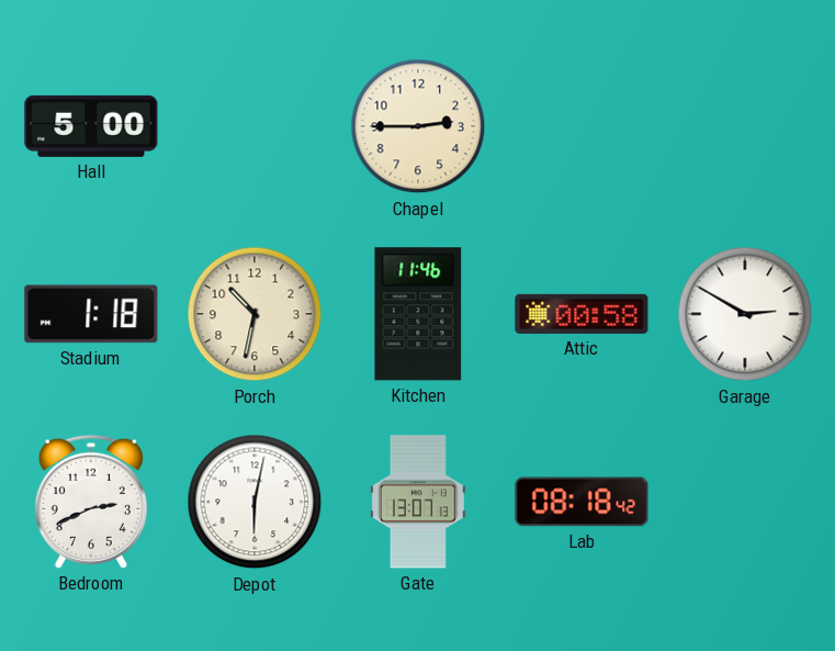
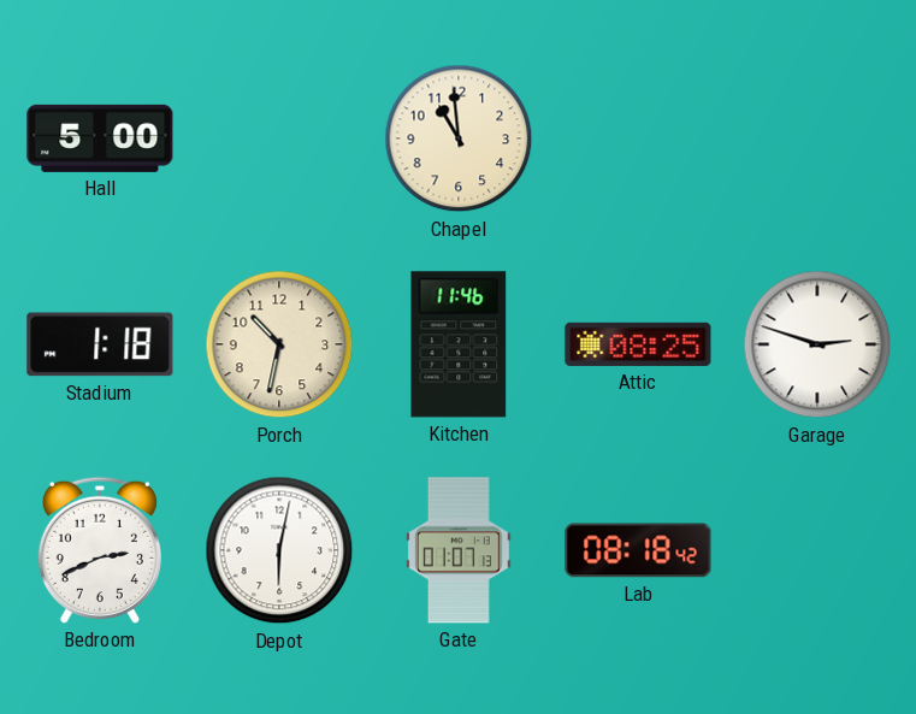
Chapel: 2:45 -> 10:59 (459, 138)
Attic: 00:58 -> 08:25 (638, 344)
Garage: 2:50 -> 2:48 (817, 344)
Gate: 13:07 -> 01:07 (460, 550)
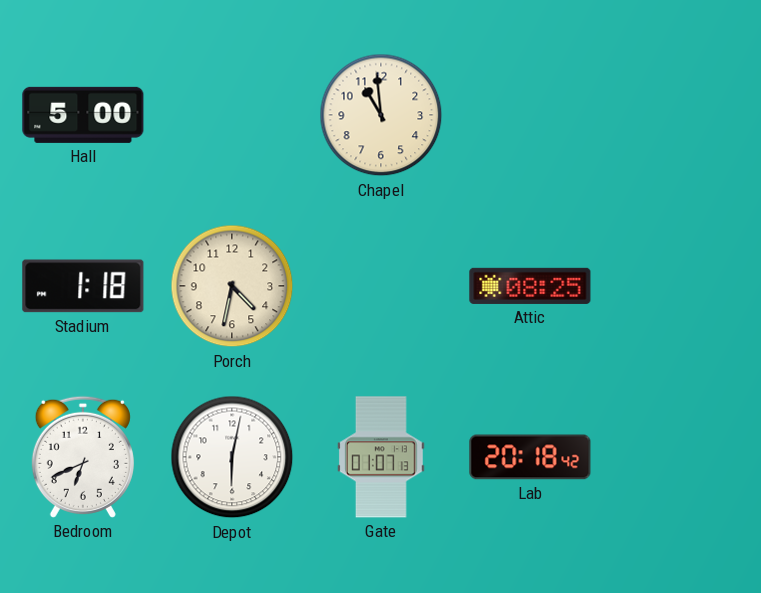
Porch: 10:32 -> 4:32 (232, 286)
Kitchen: 11:46 -> none (459, 344)
Garage: 2:48 -> none (817, 344)
Bedroom: 2:41 -> 6:41 (83, 457)
Lab: 08:18 -> 20:18 (530, 457)
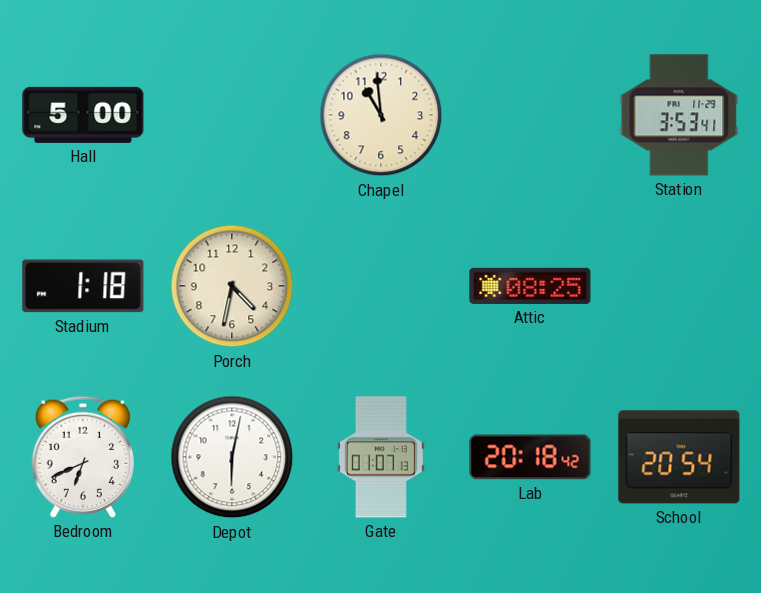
Station: none -> 3:53 (679, 115)
School: none -> 20:54 (679, 457)
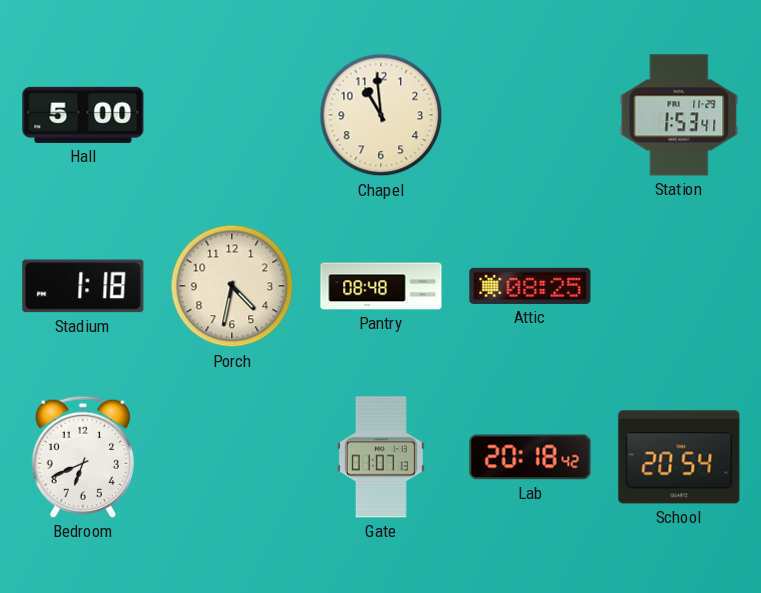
Station: 3:53 -> 1:53 (679, 115)
Pantry: none -> 08:48 (381, 286)
Depot: 6:02 -> none (232, 457)
